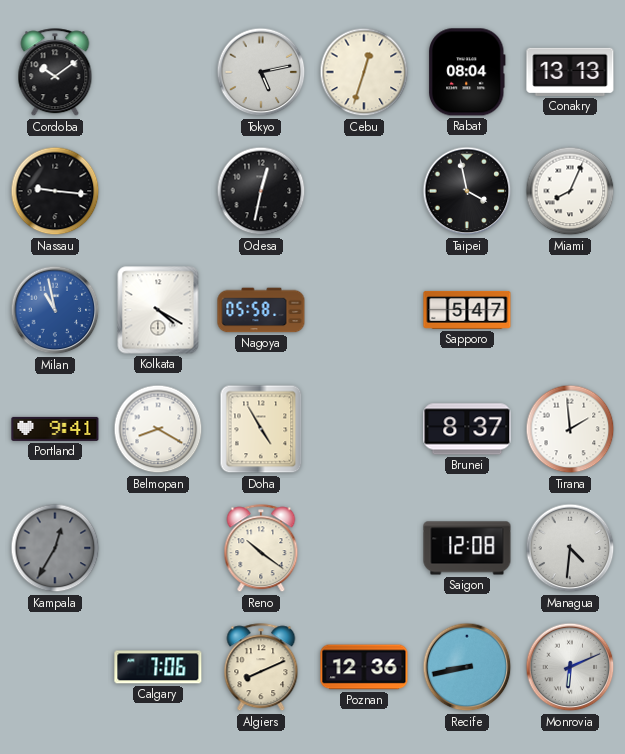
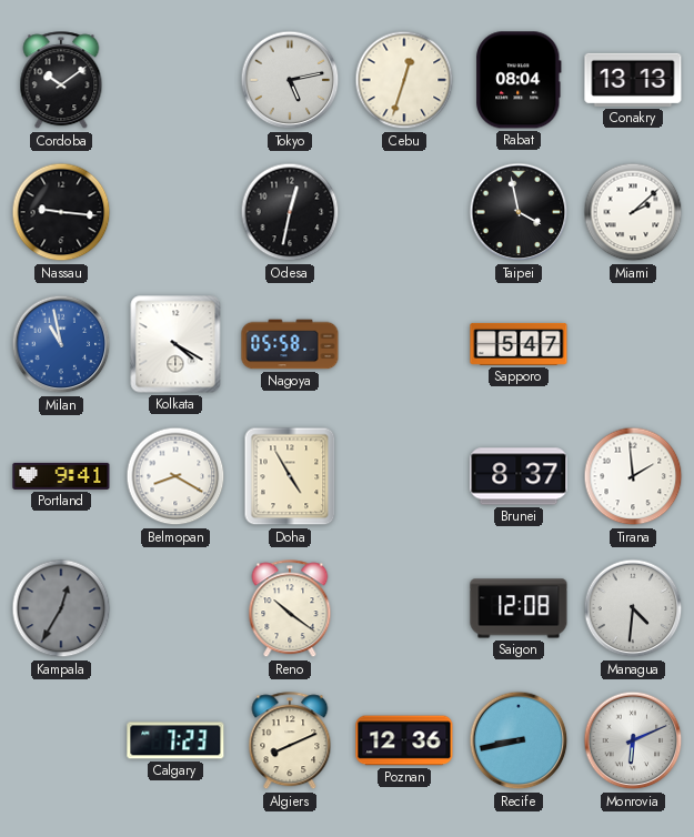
Miami: 8:04 -> 2:08 (633, 212)
Calgary: 7:06 -> 7:23 (175, 740)
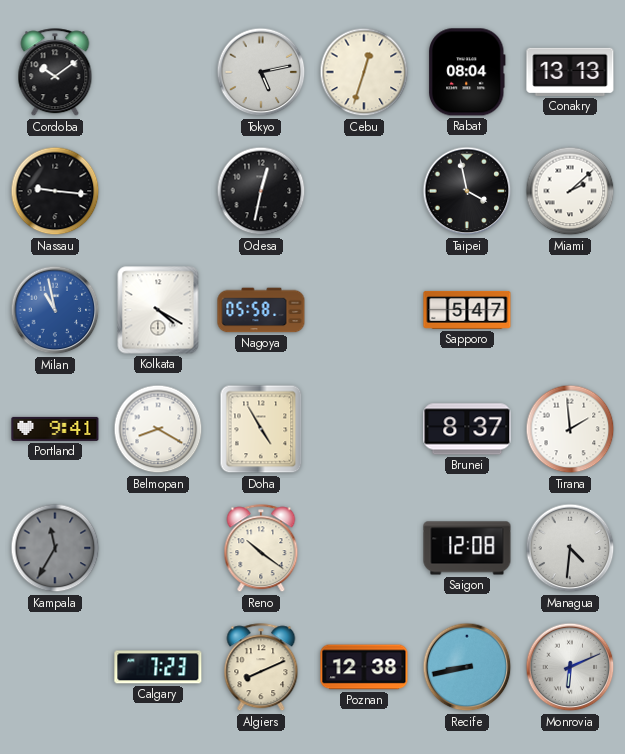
Kampala: 12:35 -> 11:35 (55, 548)
Poznan: 12:36 -> 12:38 (364, 667)
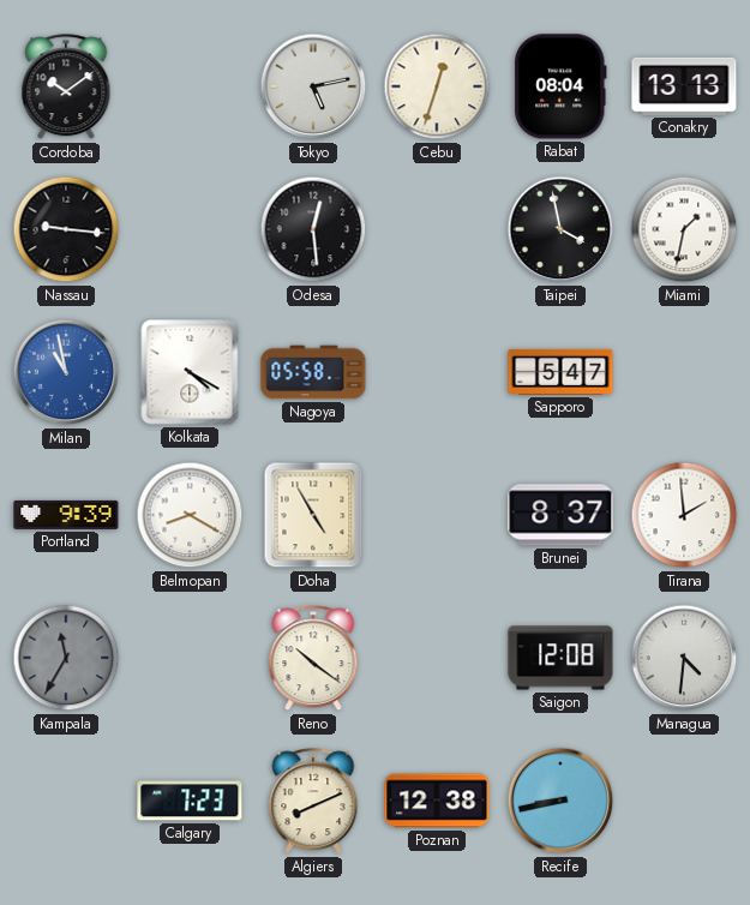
Odesa: 12:32 -> 12:29 (313, 229)
Miami: 2:08 -> 1:32 (684, 229)
Portland: 9:41 -> 9:39 (66, 515)
Monrovia: 6:11 -> none (570, 667)
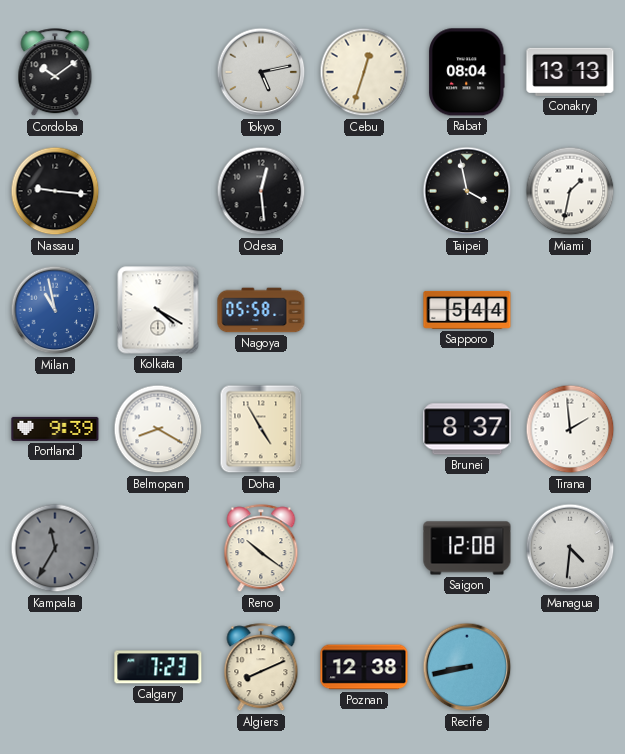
Sapporo: 5:47 -> 5:44 (467, 310)
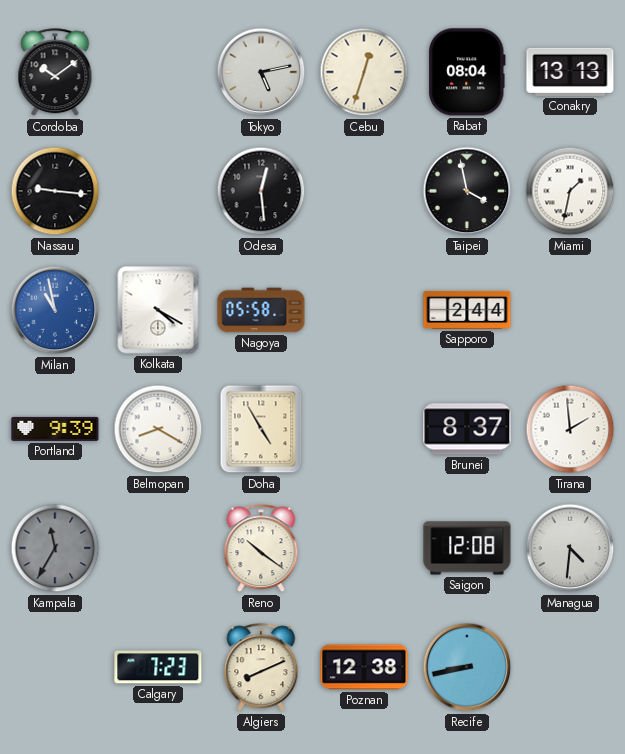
Sapporo: 5:44 -> 2:44 (467, 310)
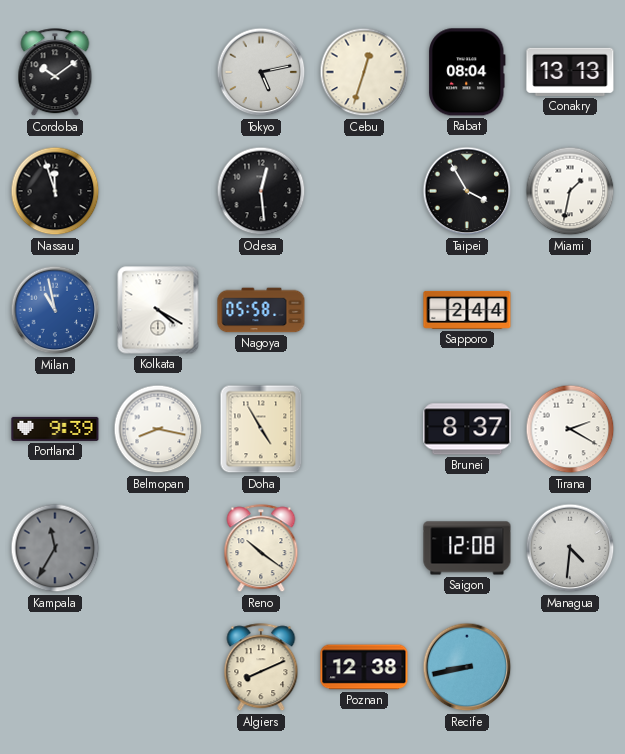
Nassau: 9:16 -> 11:57 (55, 191)
Taipei: 3:58 -> 3:55 (467, 191)
Belmopan: 8:20 -> 8:17 (158, 429)
Tirana: 1:59 -> 2:20 (570, 429)
Calgary: 7:23 -> none (158, 667)
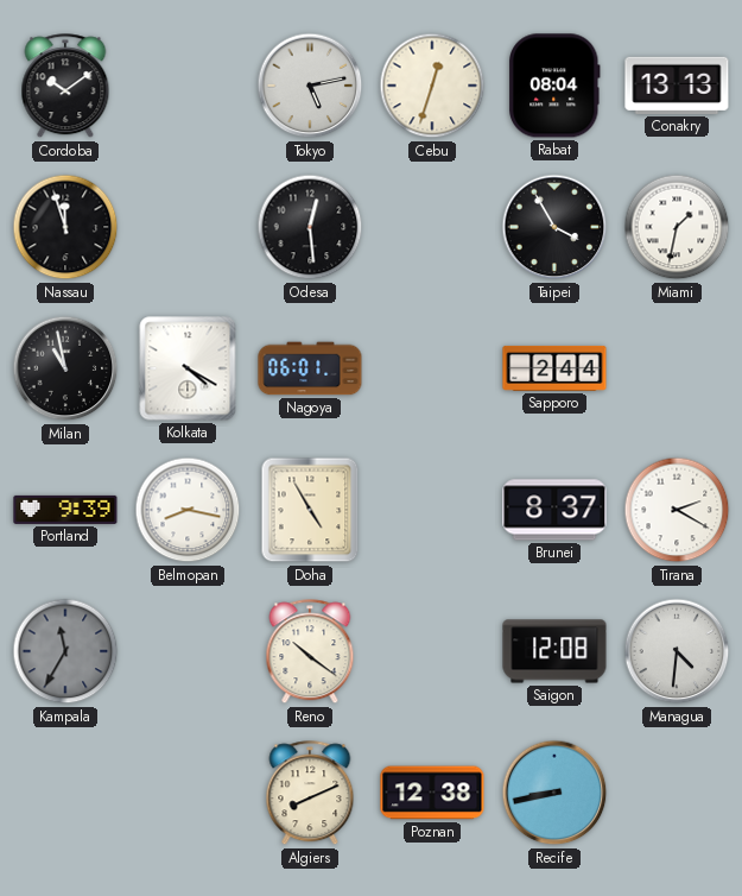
Milan dial: blue -> black (65, 368)
Nagoya: 05:58 -> 06:01 (310, 368)
